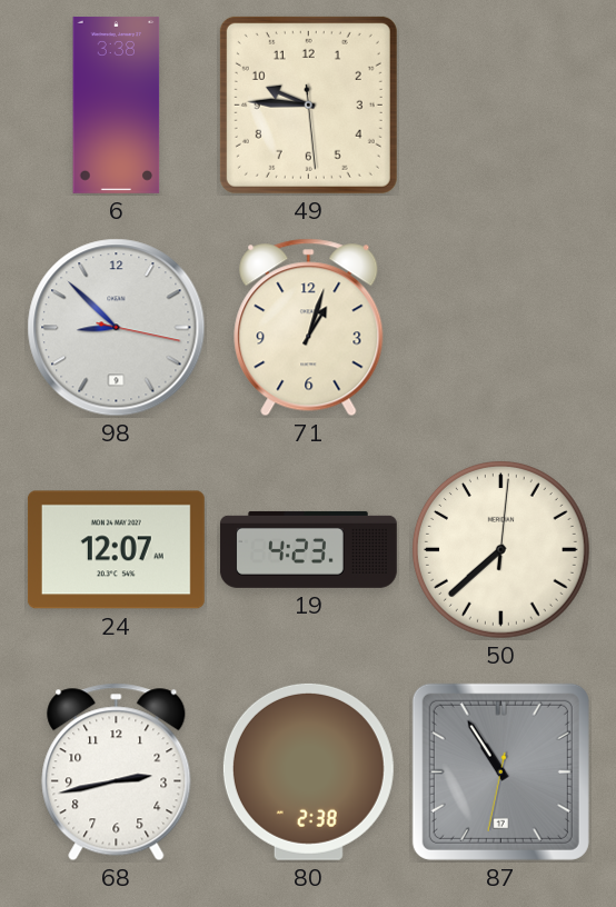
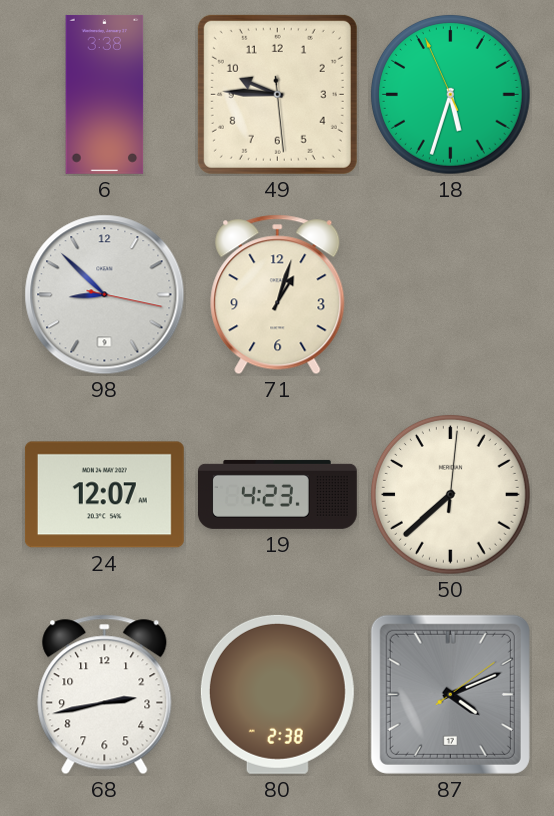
18: none -> 5:32 (450, 94)
87: 10:54 -> 4:11 (450, 694)
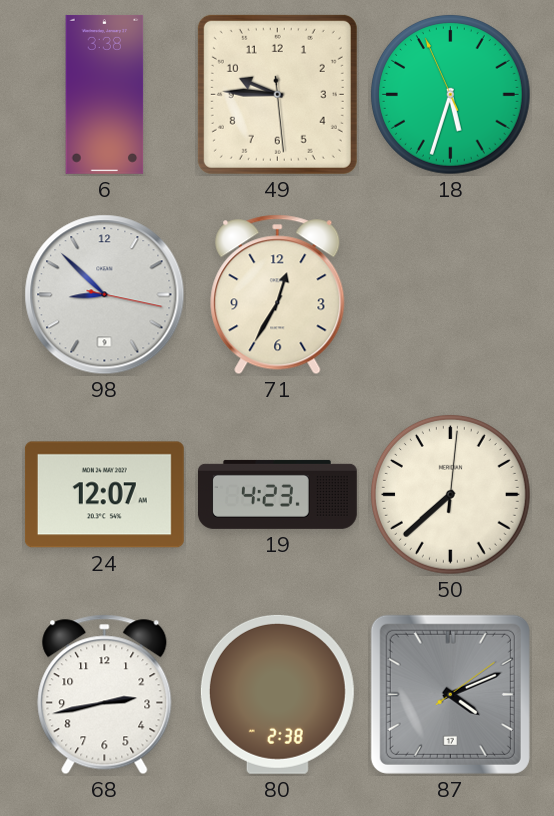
71: 1:03 -> 12:35 (278, 295)
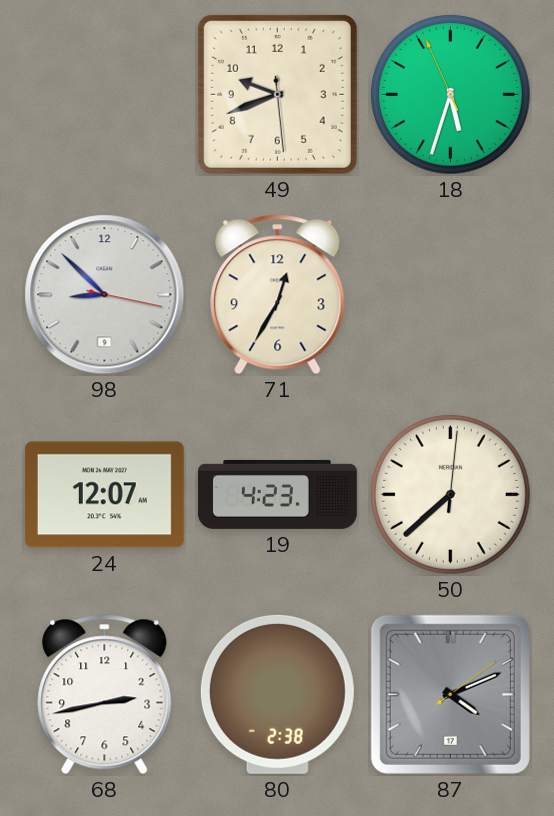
6: 3:38 -> none (105, 94)
49: 9:45 -> 9:41 (277, 94)
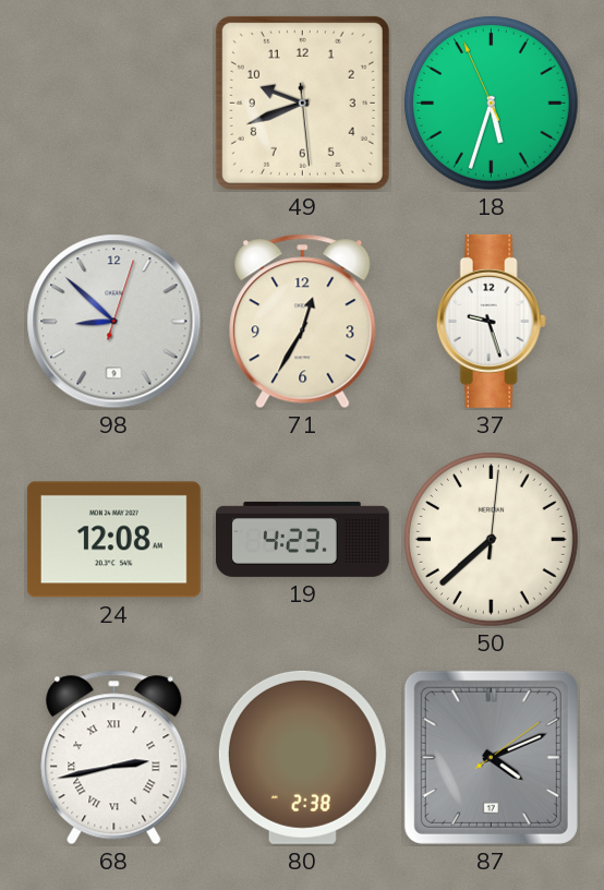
98: 8:52:17 -> 8:52:03 (114, 322)
37: none -> 9:27 (491, 321)
24: 12:07 -> 12:08 (113, 540)
68 numerals: Arabic -> Roman (114, 758)
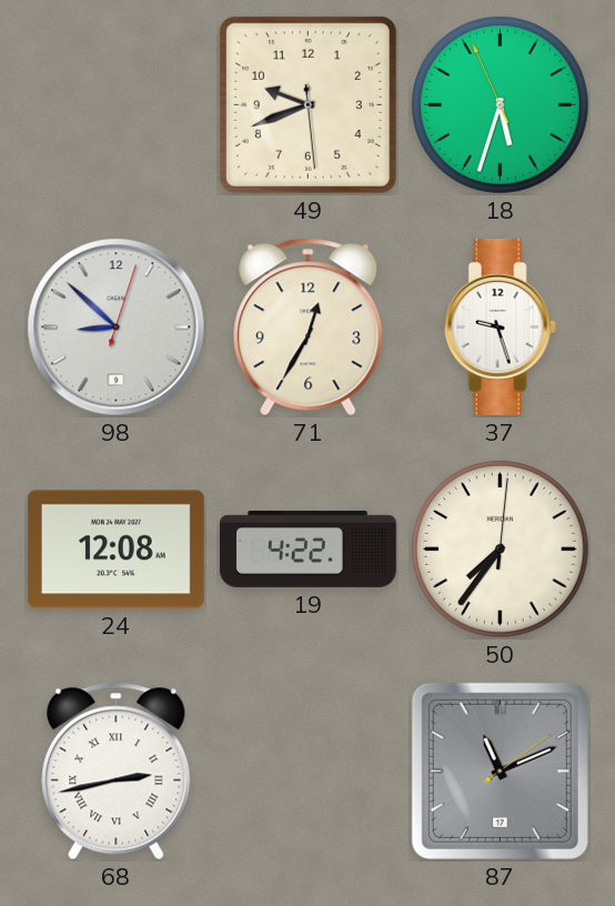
19: 4:23 -> 4:22 (307, 548)
50: 7:38 -> 7:36 (500, 548)
80: 2:38 -> none (302, 757)
87: 4:11 -> 11:11 (500, 771)
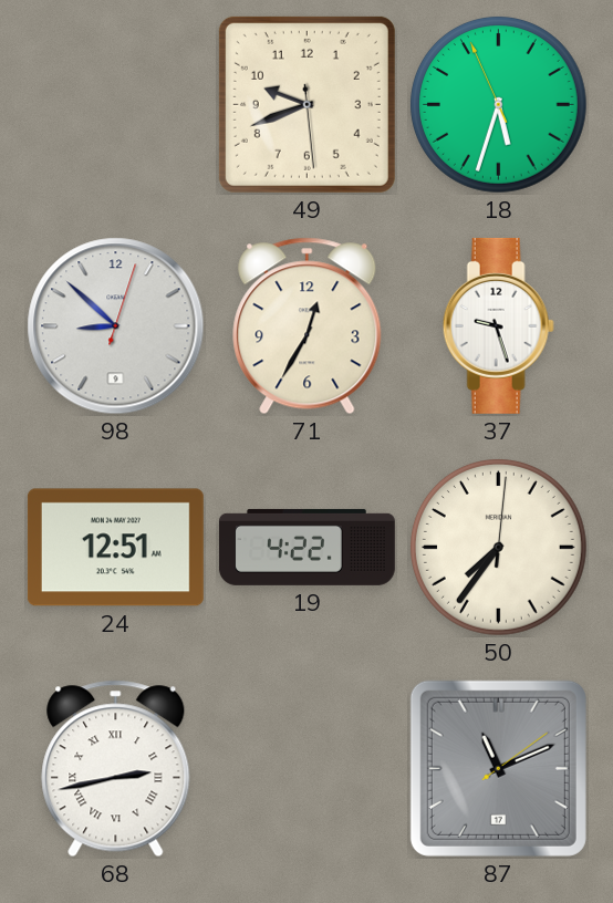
24: 12:08 -> 12:51 (115, 548)
